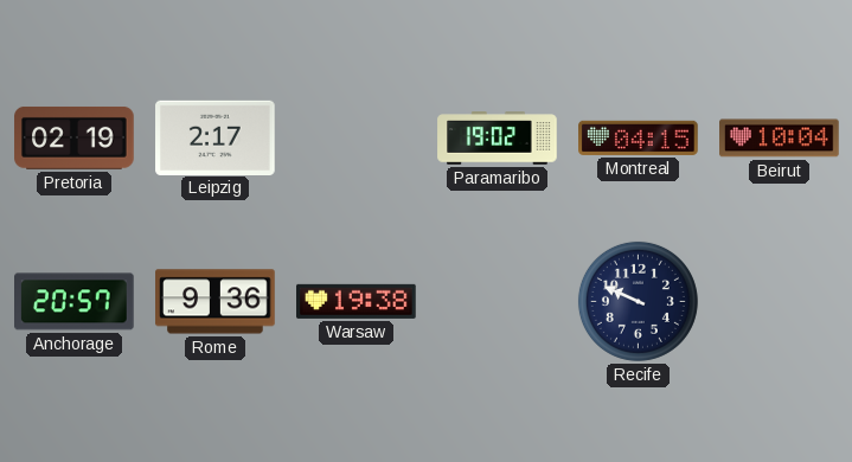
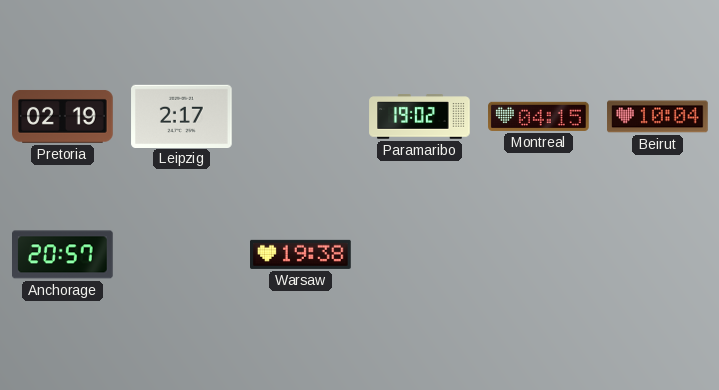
Rome: 9:36 -> none (216, 302)
Recife: 9:49 -> none (638, 301)
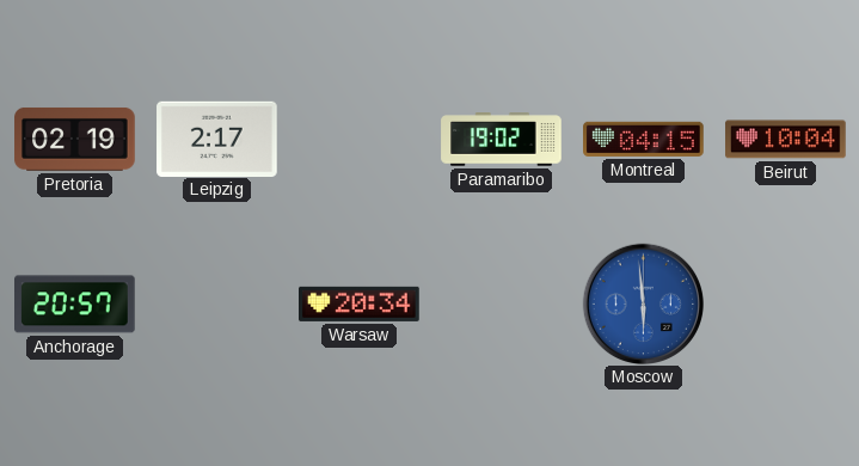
Warsaw: 19:38 -> 20:34 (360, 303)
Moscow: none -> 5:59 (644, 303)
